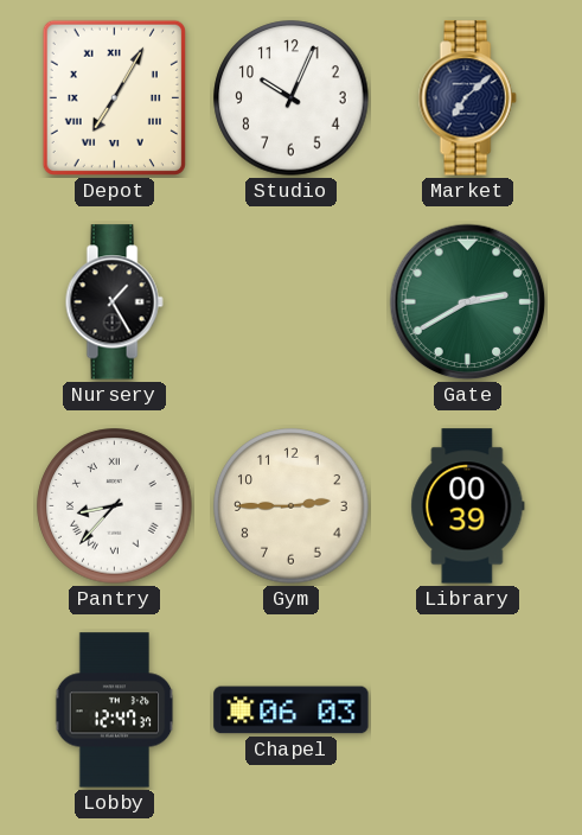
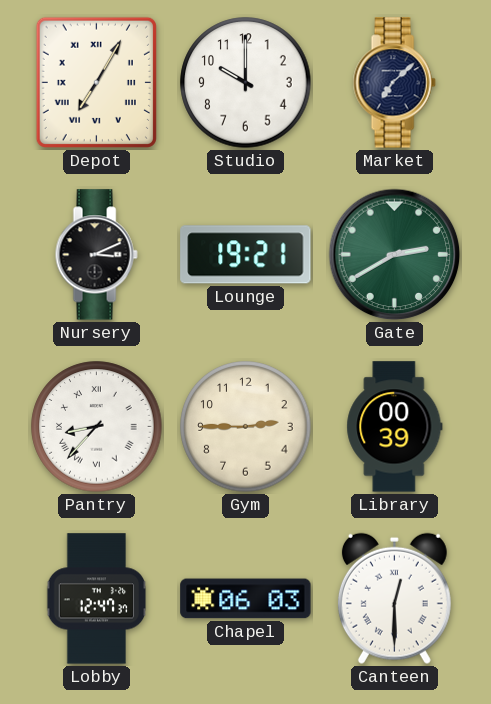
Studio: 10:04 -> 10:00 (246, 83)
Nursery: 1:25 -> 3:11 (96, 255)
Lounge: none -> 19:21 (246, 255)
Canteen: none -> 12:30 (394, 598)
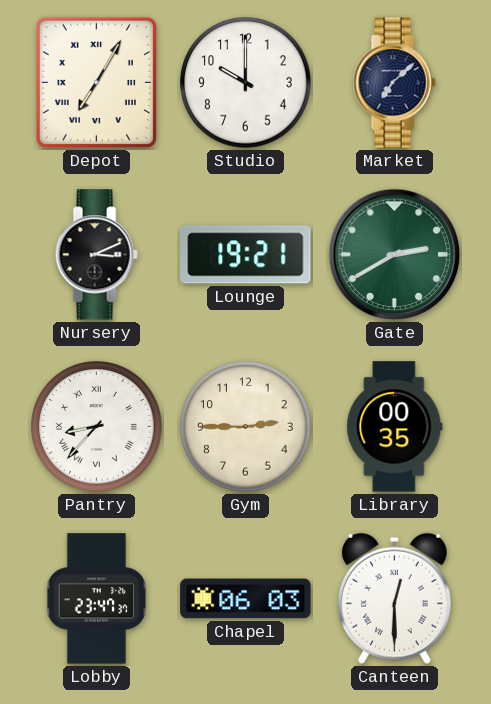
Library: 00:39 -> 00:35 (395, 427)
Lobby: 12:47 -> 23:47 (97, 599)
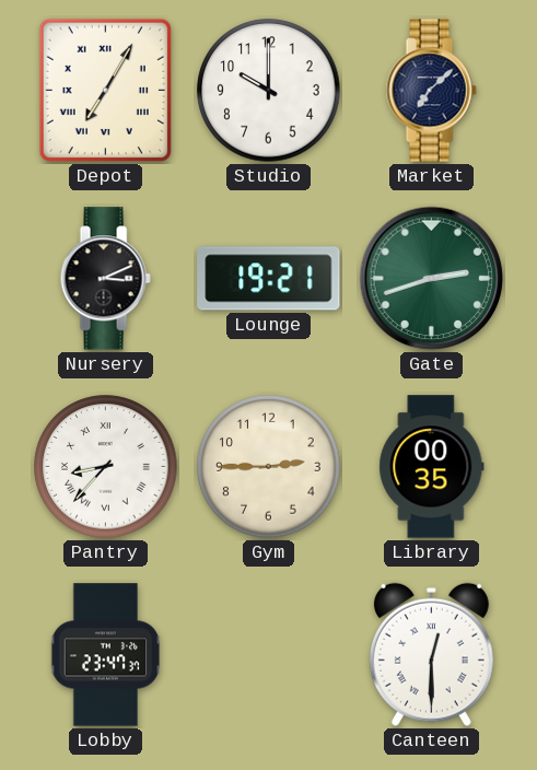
Gate: 2:40 -> 2:42 (432, 279)
Chapel: 06:03 -> none (246, 599)
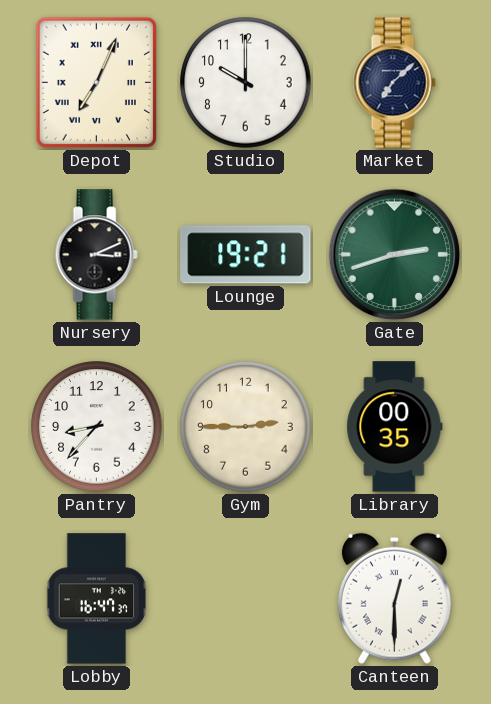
Depot: 7:05 -> 7:04 (96, 82)
Pantry numerals: Roman -> Arabic (97, 427)
Lobby: 23:47 -> 16:47 (97, 599)
